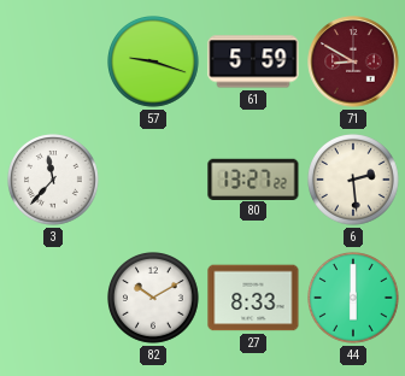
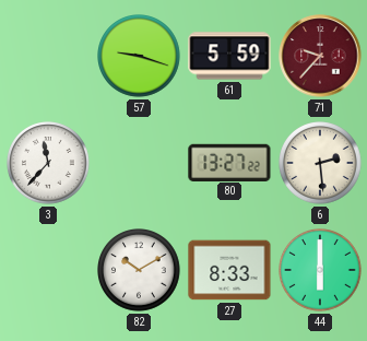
71: 8:50 -> 9:37 (320, 56)
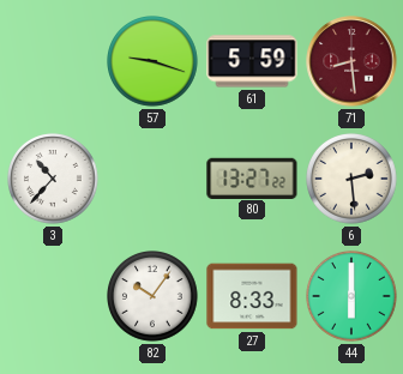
71: 9:37 -> 8:29 (351, 61)
3: 11:37 -> 10:37 (54, 180)
82: 10:10 -> 10:06 (154, 297)
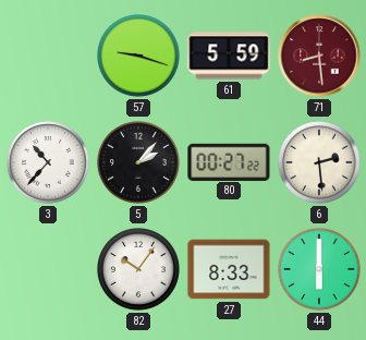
5: none -> 2:07 (139, 163)
80: 13:27 -> 00:27 (229, 161)
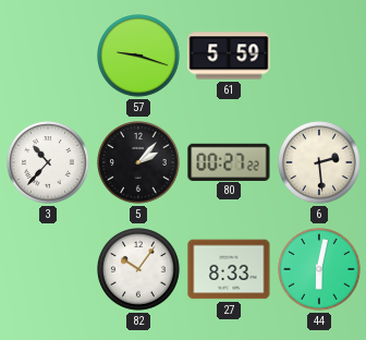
71: 8:29 -> none (319, 56)
44: 6:00 -> 6:02 (320, 270)
